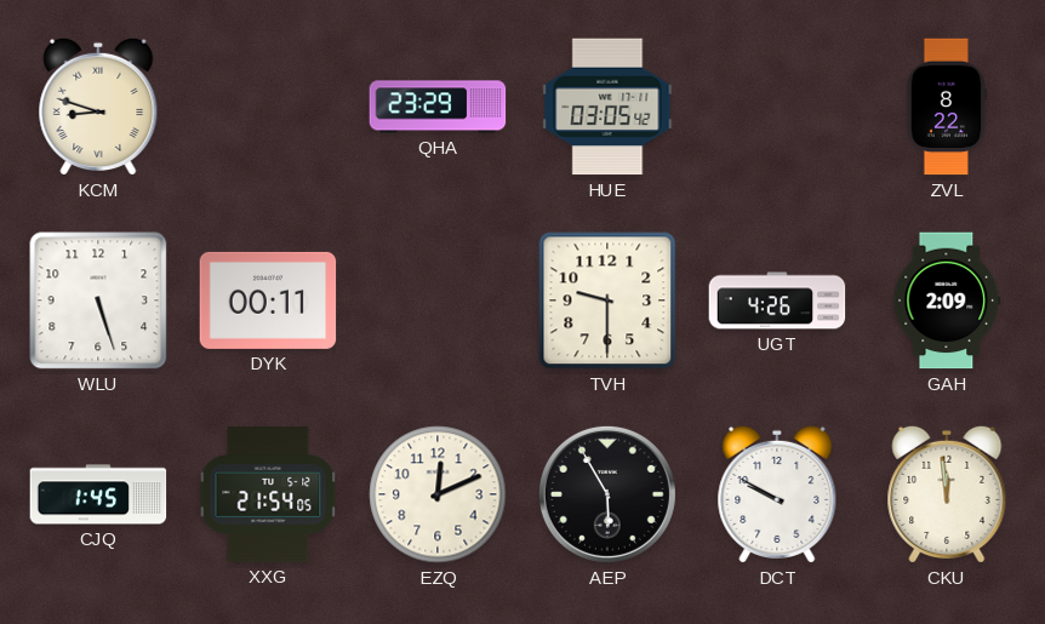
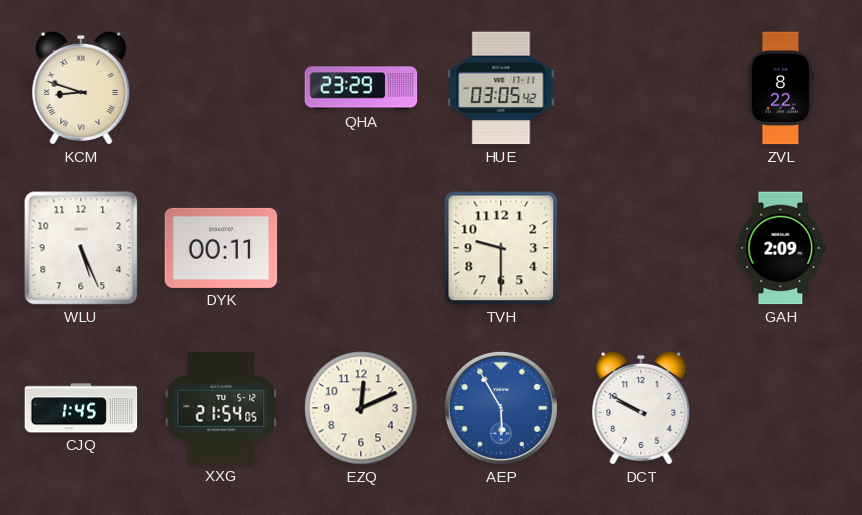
WLU: 5:27 -> 5:26 (81, 248)
UGT: 4:26 -> none (777, 300)
AEP dial: black -> blue (501, 408)
CKU: 11:59 -> none (947, 494)
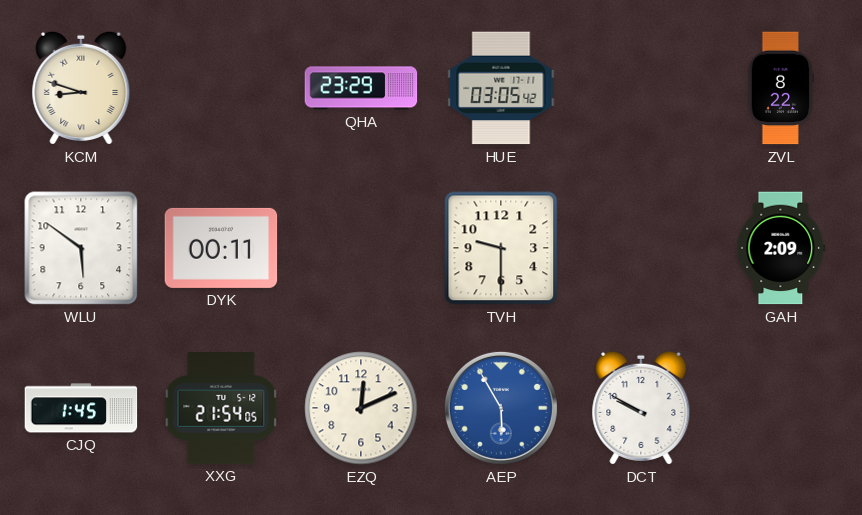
WLU: 5:26 -> 5:51 (81, 248)
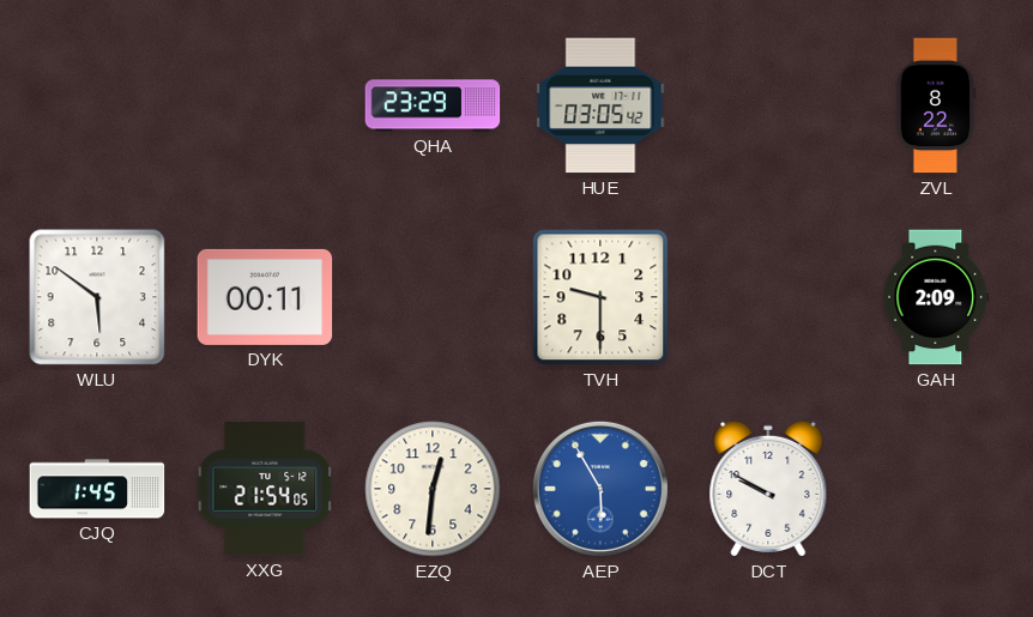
KCM: 8:48 -> none (81, 88)
EZQ: 12:11 -> 12:31 (433, 489)
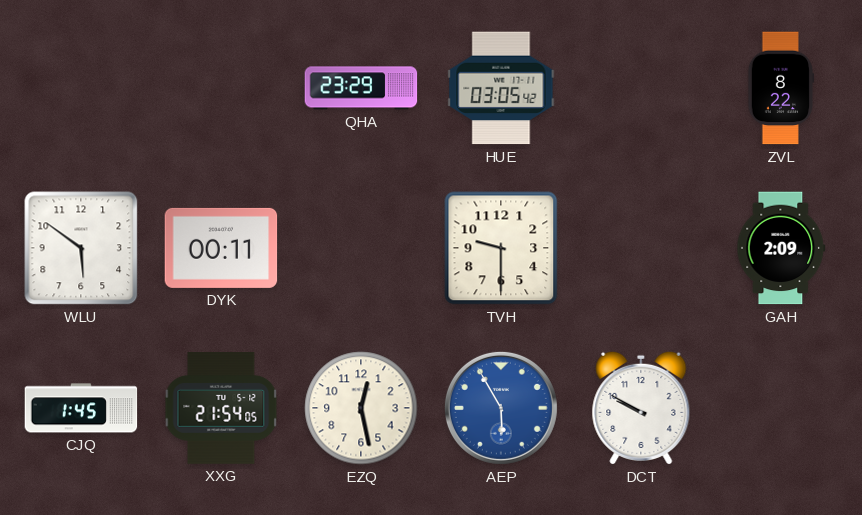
EZQ: 12:31 -> 12:28 (361, 408)
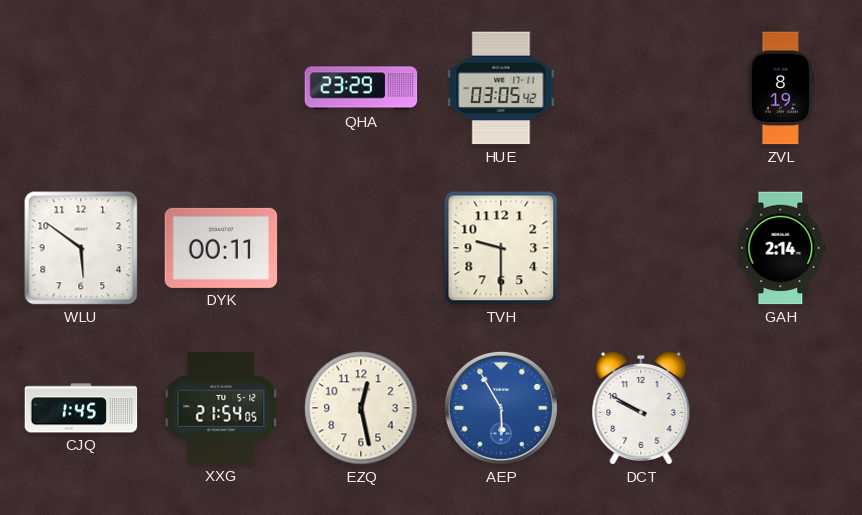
ZVL: 8:22 -> 8:19 (781, 88)
GAH: 2:09 -> 2:14 (781, 248)
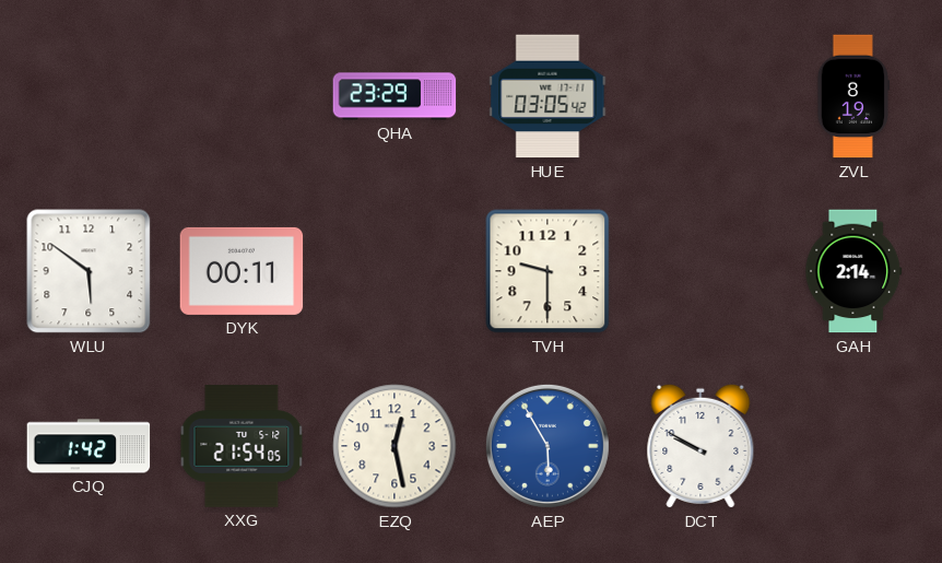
CJQ: 1:45 -> 1:42 (89, 446)
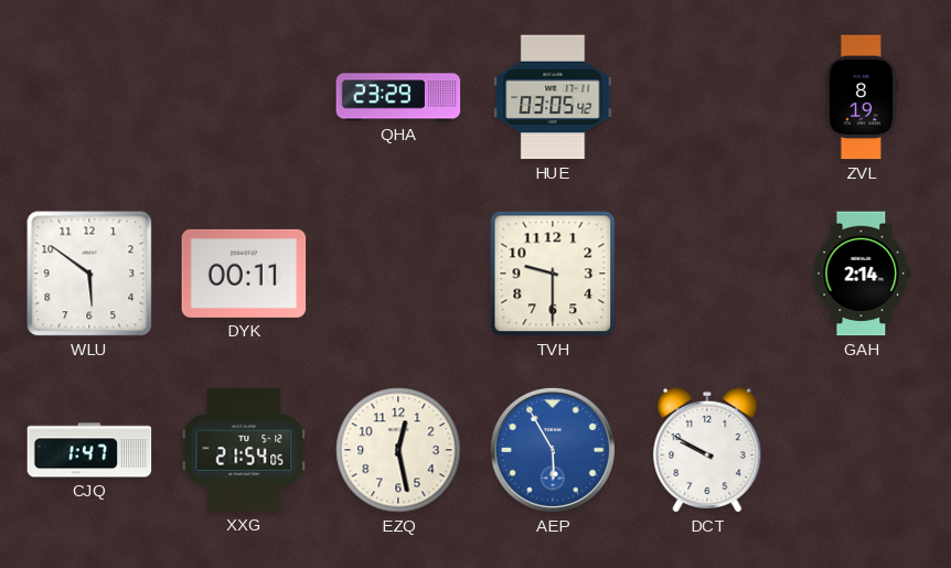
CJQ: 1:42 -> 1:47 (89, 450)
